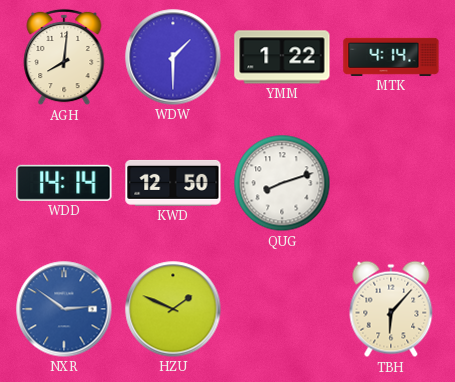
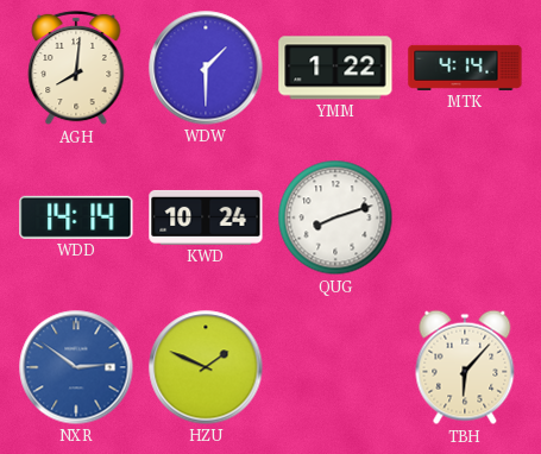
KWD: 12:50 -> 10:24 (206, 217)
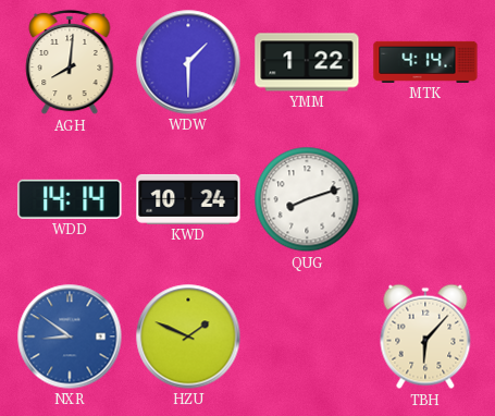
NXR: 2:51 -> 8:51 (70, 337)
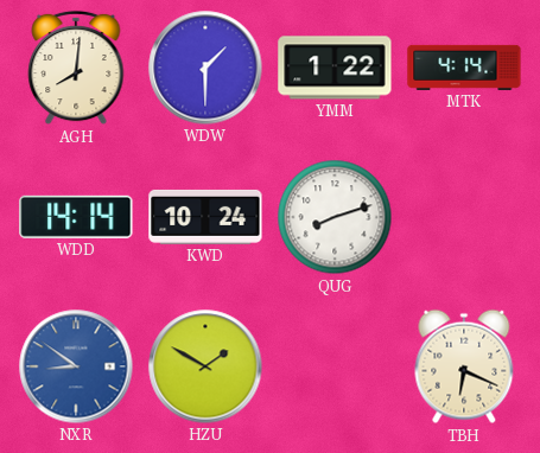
HZU: 1:49 -> 1:50 (205, 366)
TBH: 6:07 -> 6:19 (464, 366)
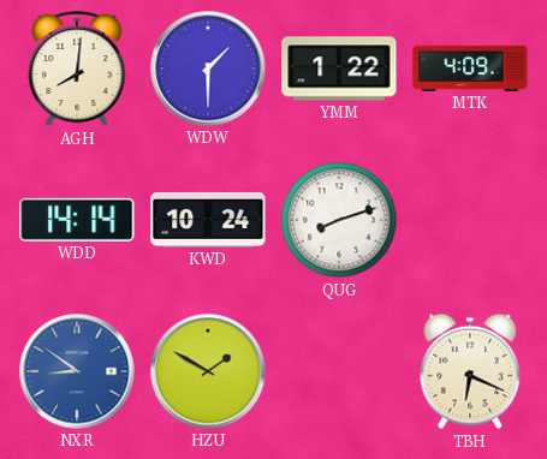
MTK: 4:14 -> 4:09 (470, 68)
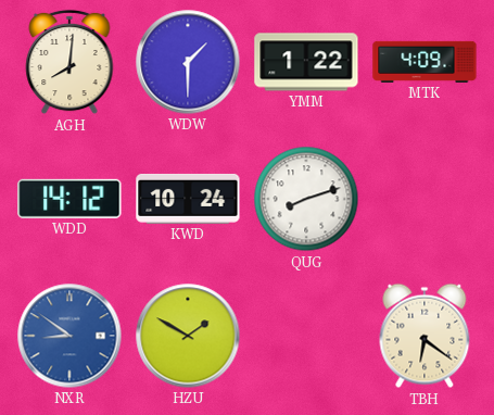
WDD: 14:14 -> 14:12 (69, 199)
TBH: 6:19 -> 6:21 (425, 336)
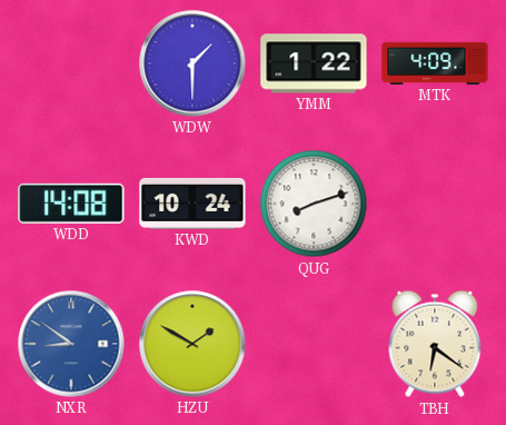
AGH: 8:01 -> none (69, 62)
WDD: 14:12 -> 14:08 (71, 204)
